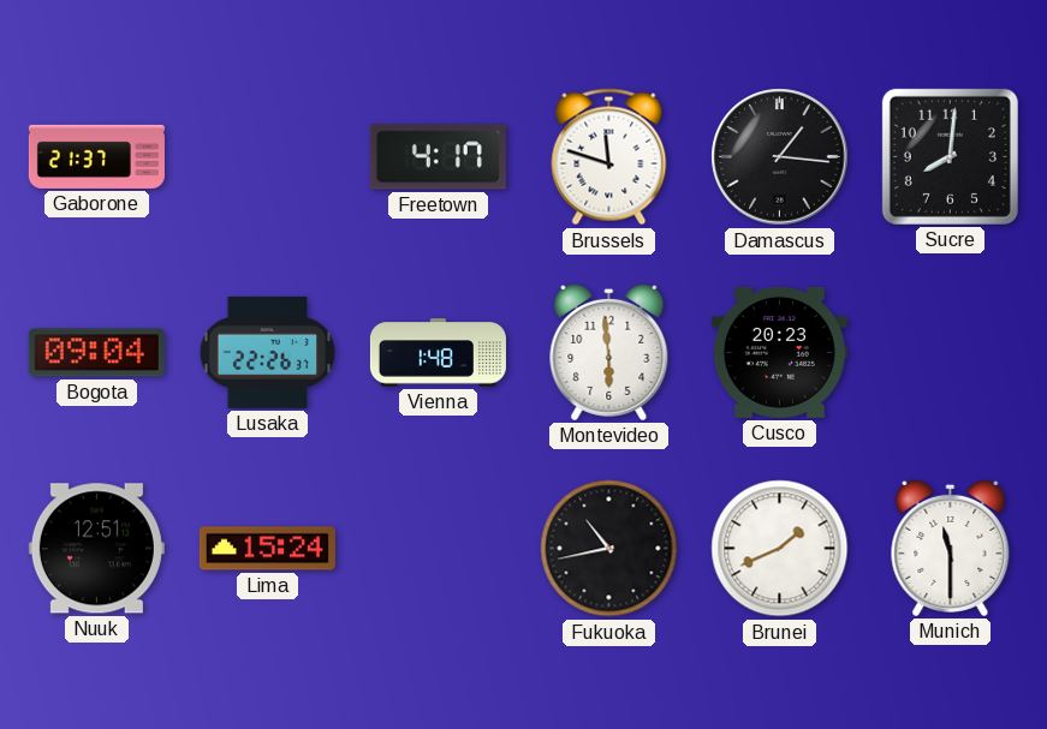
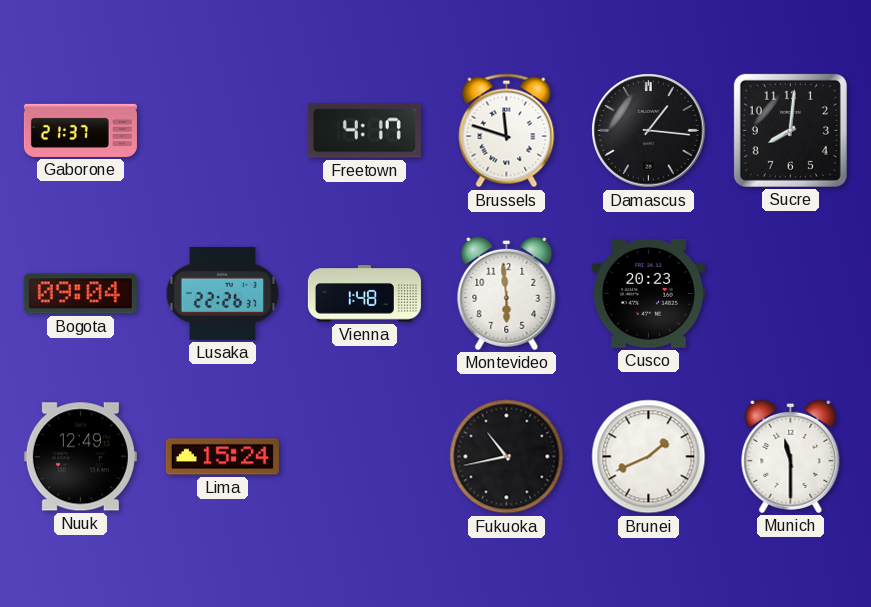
Nuuk: 12:51 -> 12:49 (80, 457)
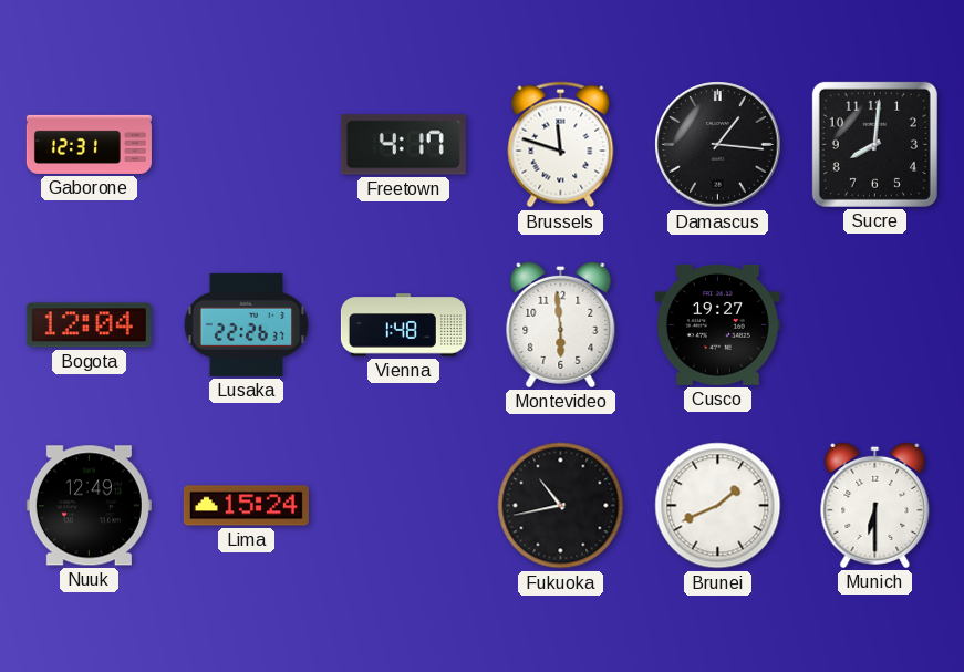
Gaborone: 21:37 -> 12:31 (89, 144)
Bogota: 09:04 -> 12:04 (89, 325)
Cusco: 20:23 -> 19:27 (717, 324)
Munich: 11:30 -> 6:30 (875, 505)
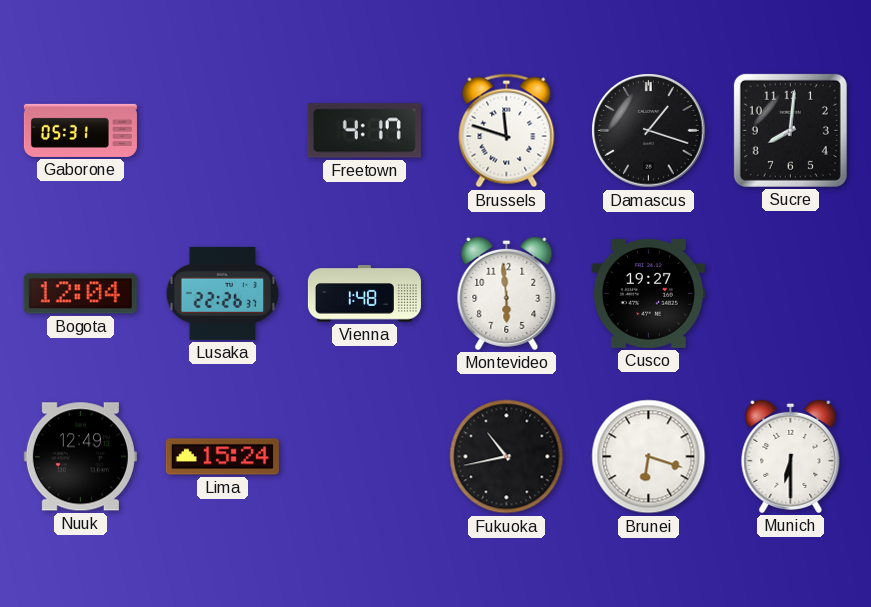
Gaborone: 12:31 -> 05:31 (80, 130)
Damascus: 1:16 -> 1:18 (649, 131)
Brunei: 1:41 -> 6:18 (649, 457)
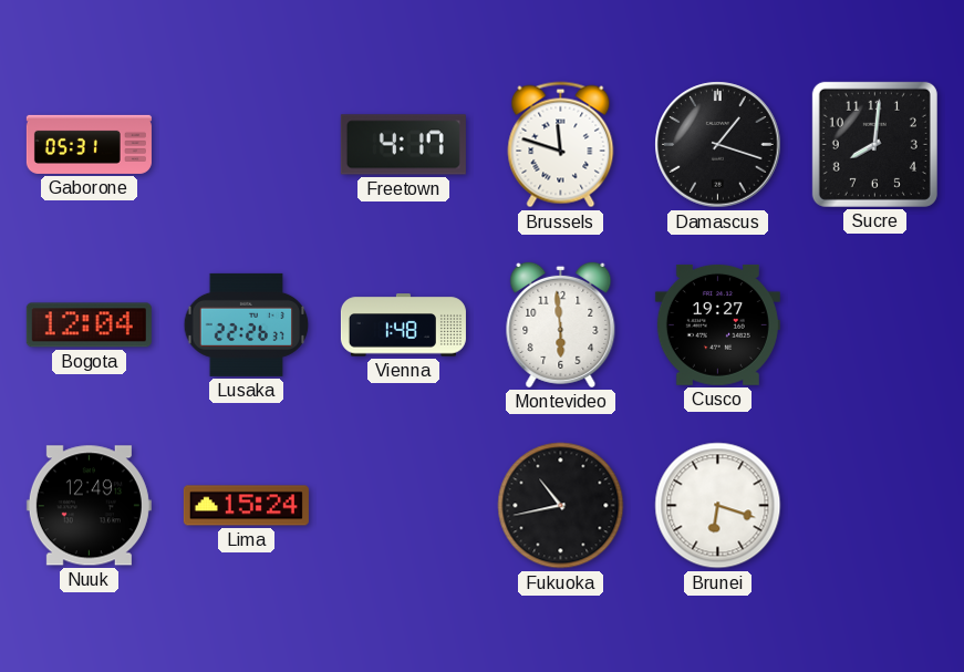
Munich: 6:30 -> none (791, 456)
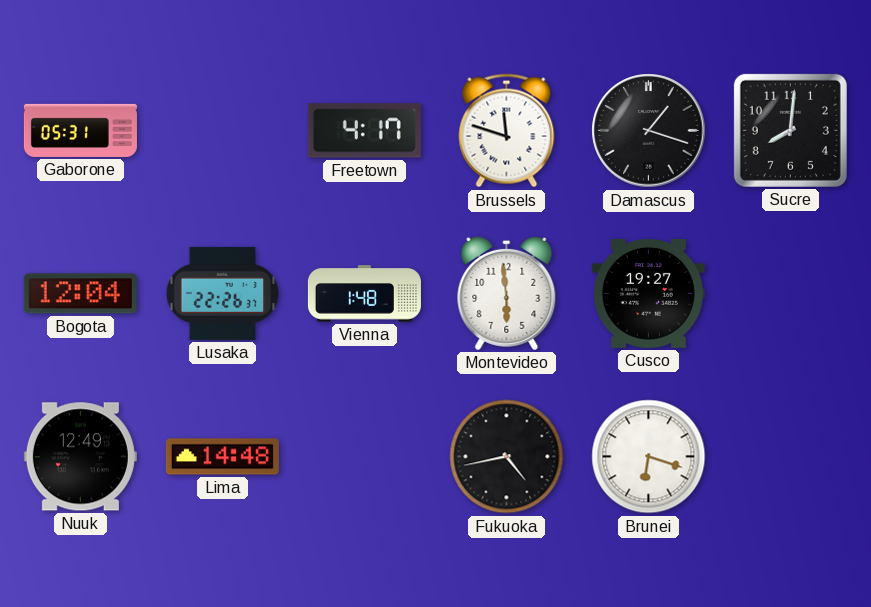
Lima: 15:24 -> 14:48 (222, 457)
Fukuoka: 10:43 -> 4:43 (507, 457)
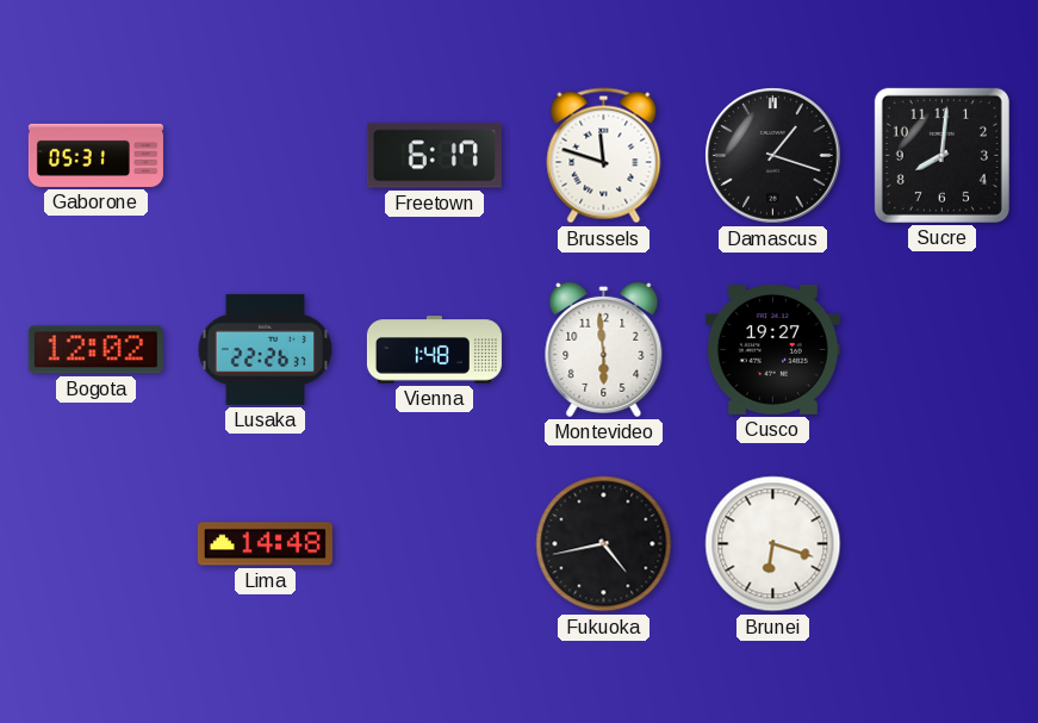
Freetown: 4:17 -> 6:17 (434, 156)
Bogota: 12:04 -> 12:02 (95, 350)
Nuuk: 12:49 -> none (80, 457)
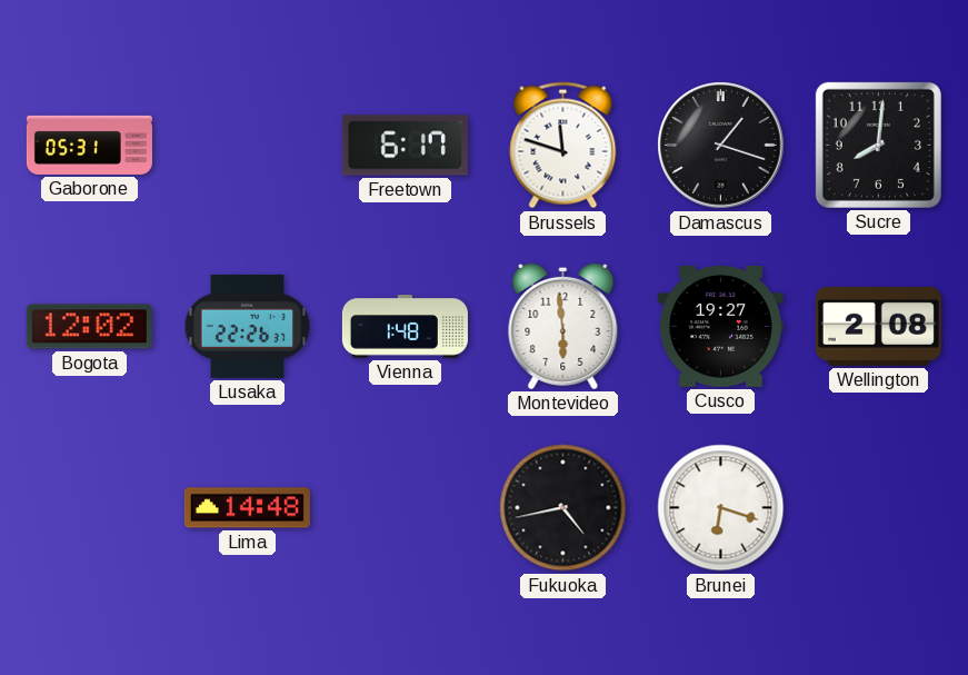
Wellington: none -> 2:08 (878, 326)
